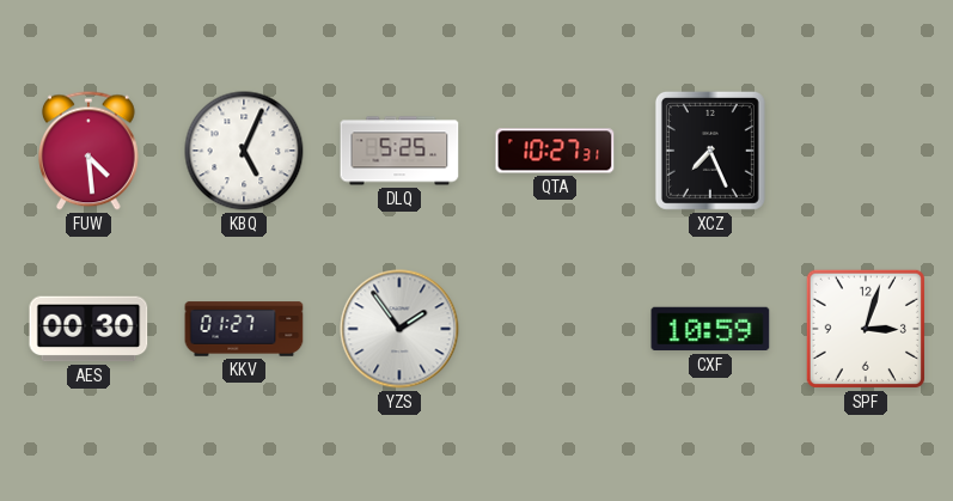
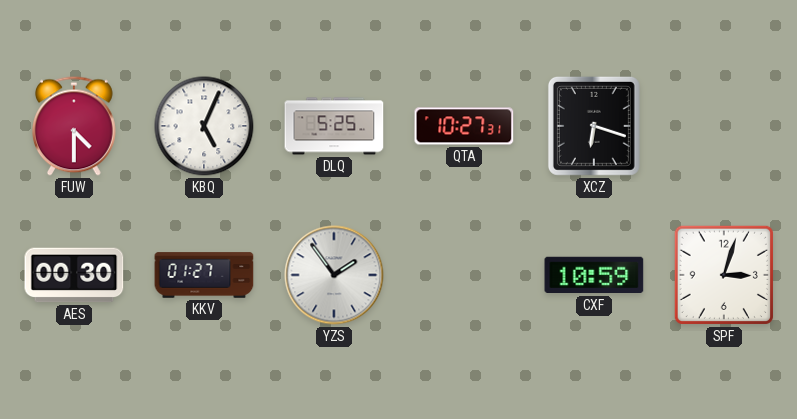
FUW: 4:29 -> 4:30 (75, 126)
XCZ: 7:26 -> 6:18 (594, 126)
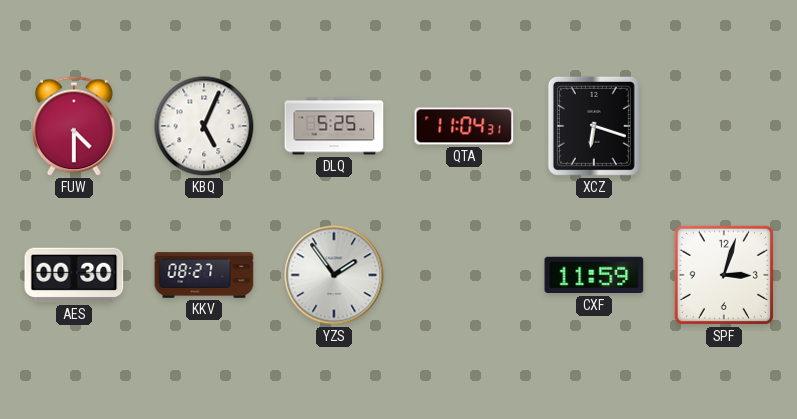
QTA: 10:27 -> 11:04 (464, 126)
KKV: 01:27 -> 08:27 (204, 275)
CXF: 10:59 -> 11:59 (594, 275)
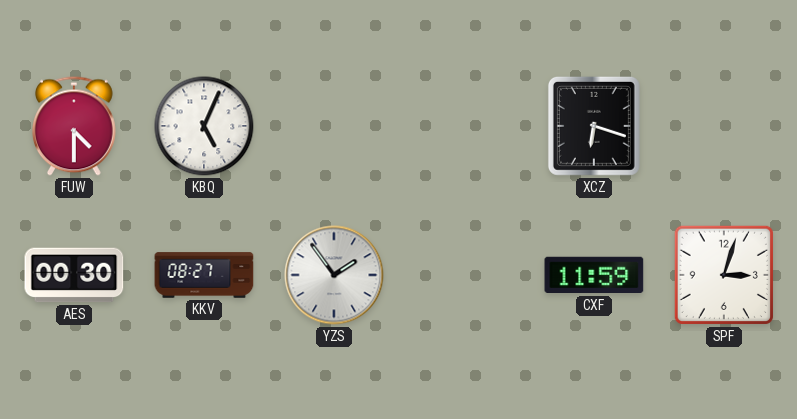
DLQ: 5:25 -> none (334, 126)
QTA: 11:04 -> none (464, 126)
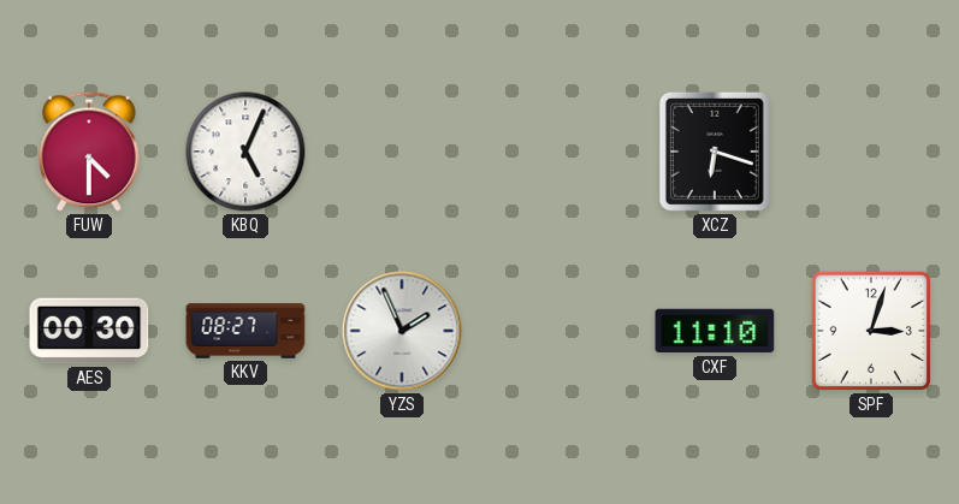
YZS: 1:54 -> 1:56 (402, 331)
CXF: 11:59 -> 11:10 (715, 331)
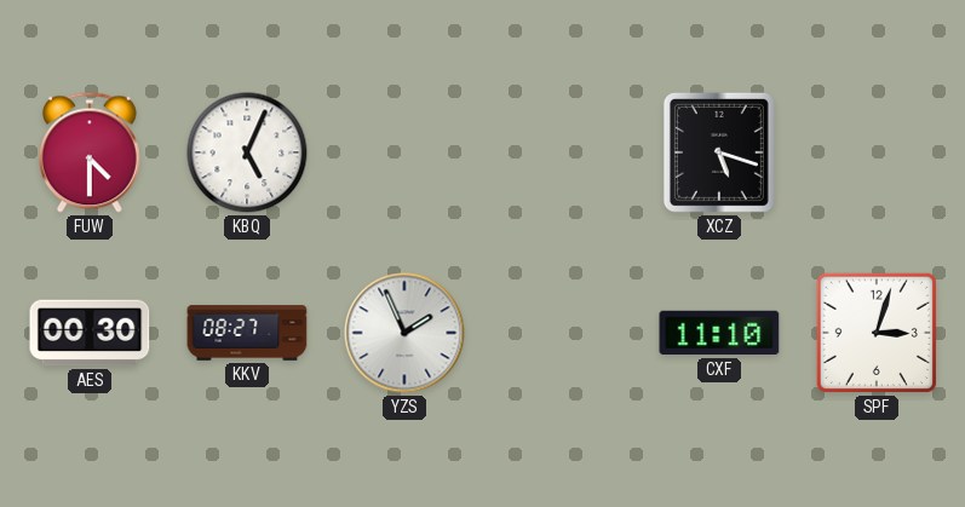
XCZ: 6:18 -> 5:18 (719, 152)
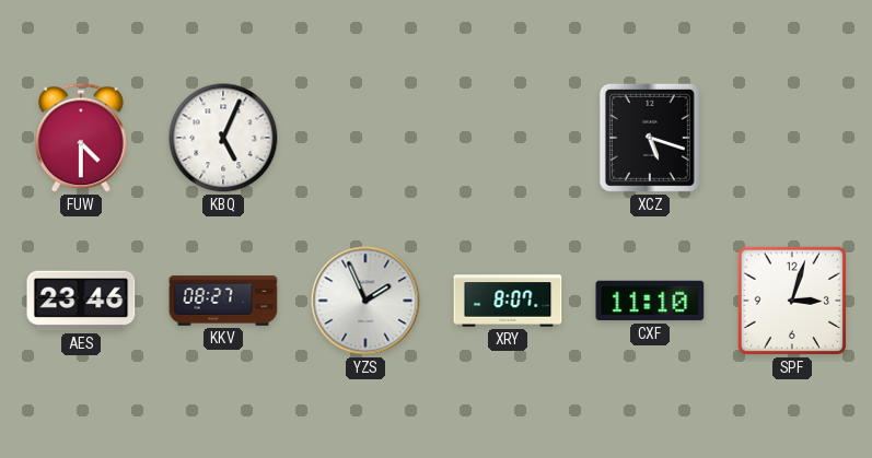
AES: 00:30 -> 23:46 (81, 301)
XRY: none -> 8:07 (508, 301)
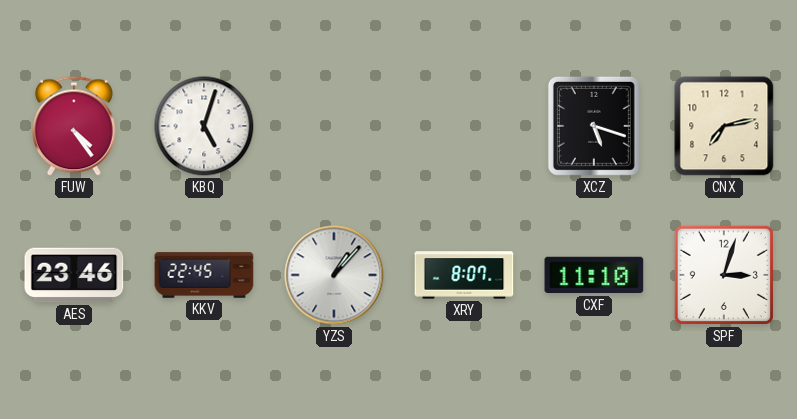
FUW: 4:30 -> 4:24 (75, 126)
KBQ: 5:04 -> 5:03 (204, 126)
CNX: none -> 7:13 (724, 126)
KKV: 08:27 -> 22:45 (204, 275)
YZS: 1:56 -> 1:07 (334, 275)
